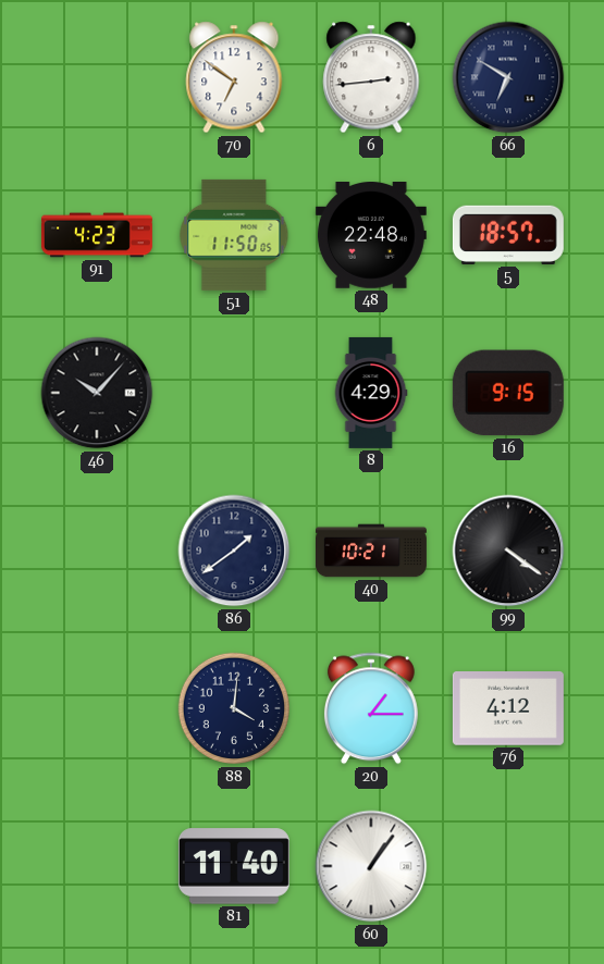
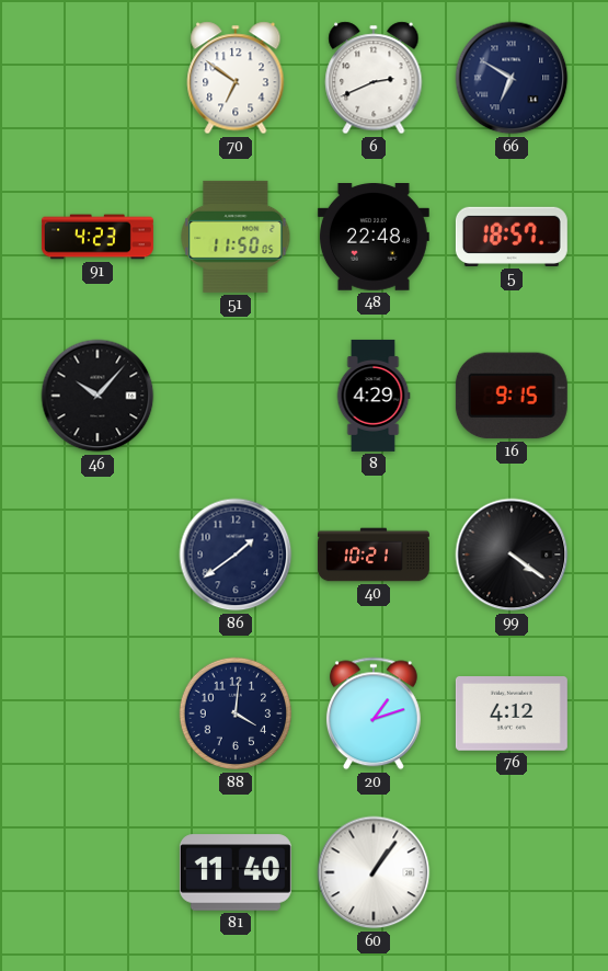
6: 2:44 -> 2:41 (374, 78)
20: 1:15 -> 1:12 (374, 713)
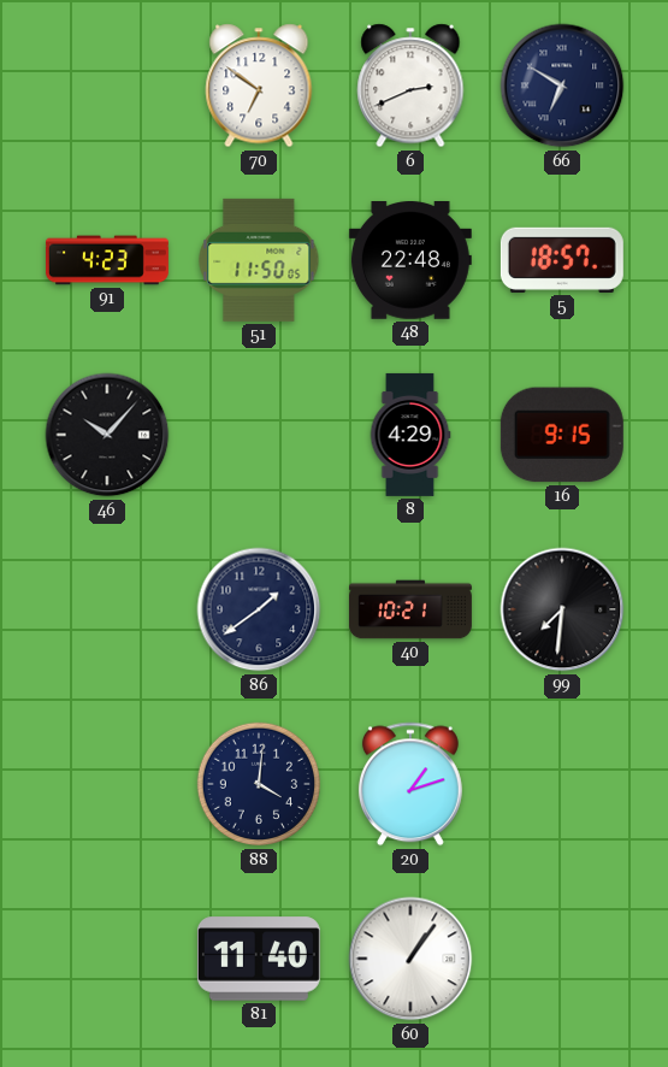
99: 4:21 -> 7:31 (562, 609)
76: 4:12 -> none (512, 715)
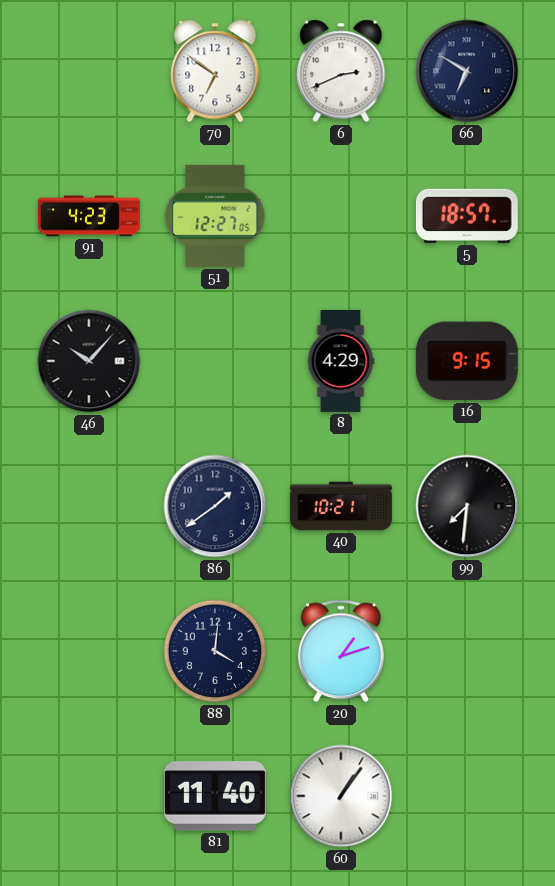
51: 11:50 -> 12:27 (215, 216)
48: 22:48 -> none (410, 261)
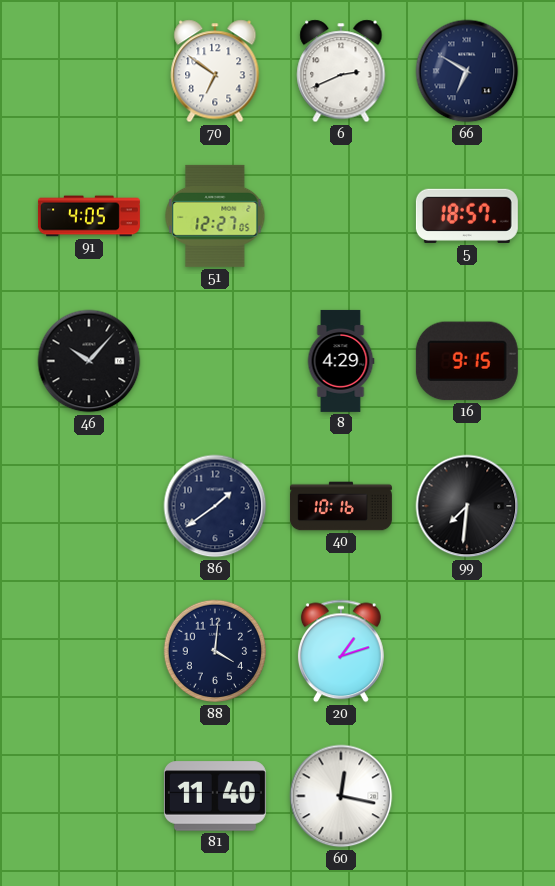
91: 4:23 -> 4:05 (89, 216)
40: 10:21 -> 10:16 (341, 506)
60: 1:06 -> 12:17 (341, 796)
